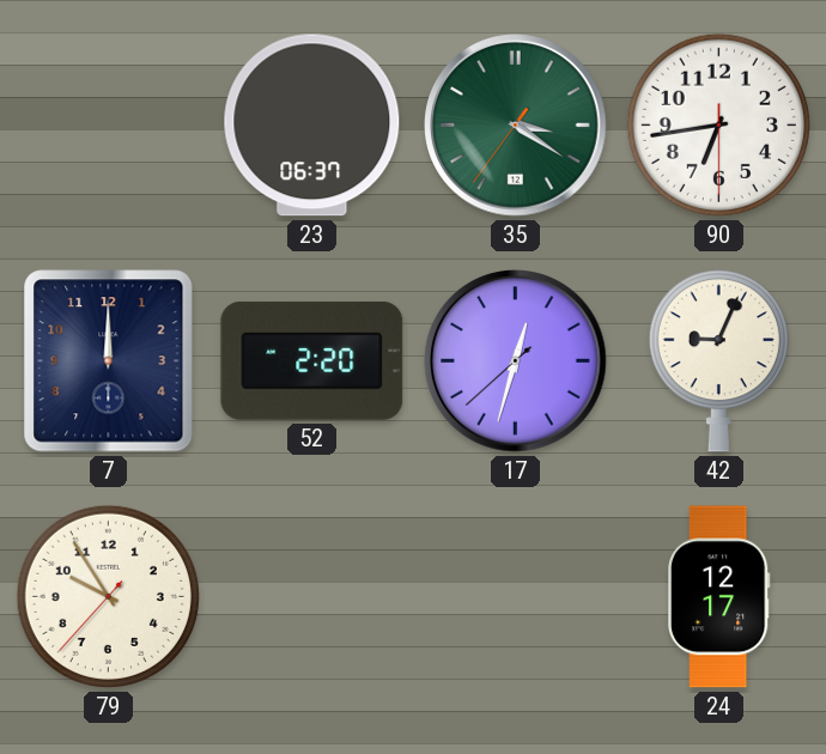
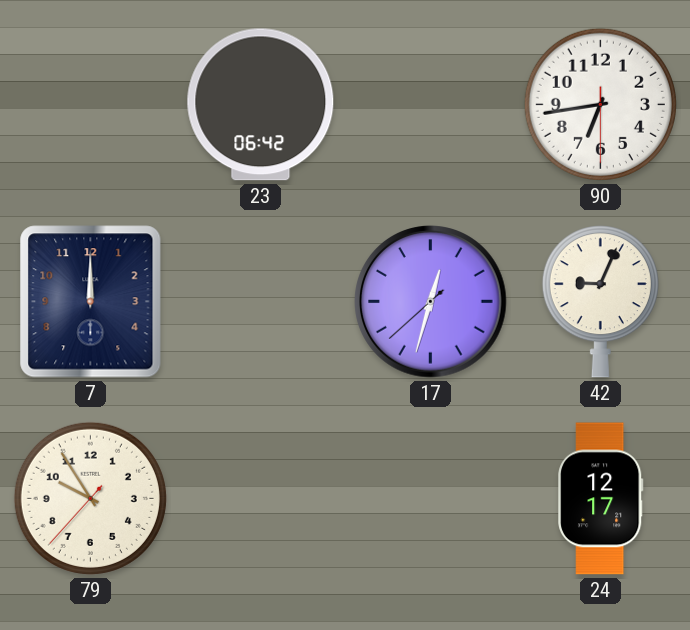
23: 06:37 -> 06:42 (261, 105)
35: 3:20 -> none (516, 126)
52: 2:20 -> none (312, 360)
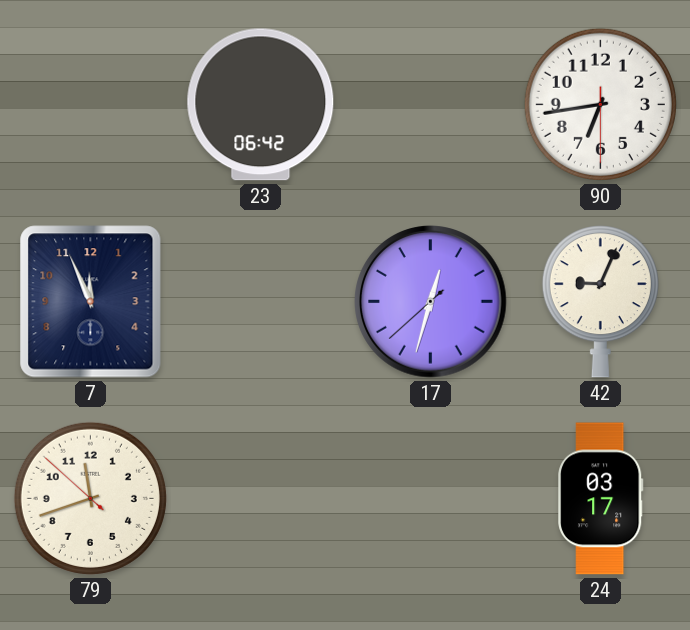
7: 12:00 -> 11:56 (91, 302)
79: 9:54 -> 11:41 (90, 498)
24: 12:17 -> 03:17 (601, 499)
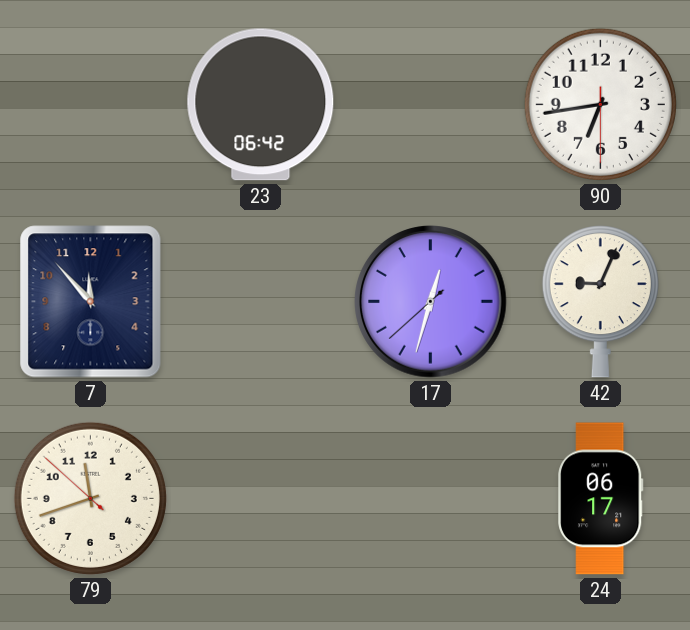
7: 11:56 -> 11:53 (91, 302)
24: 03:17 -> 06:17 (601, 499)
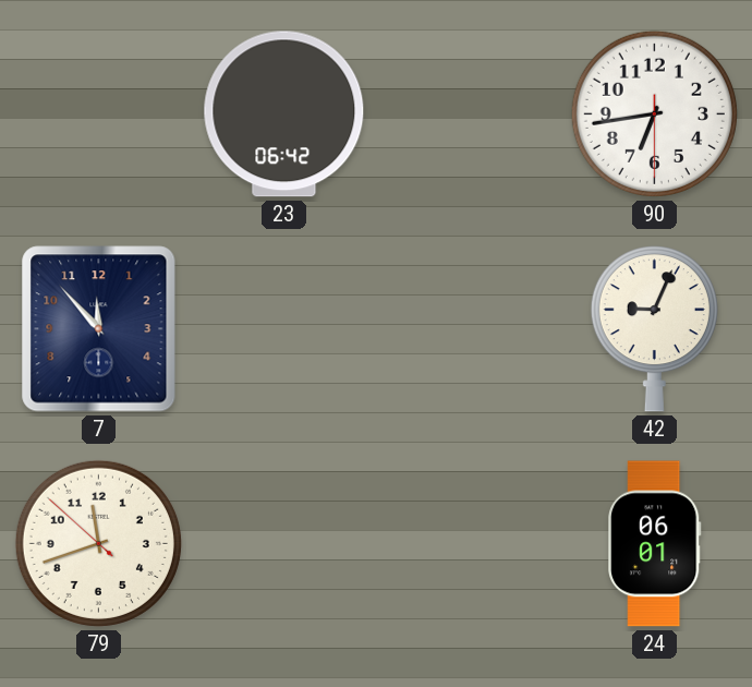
17: 12:32 -> none (431, 302)
24: 06:17 -> 06:01 (655, 544)
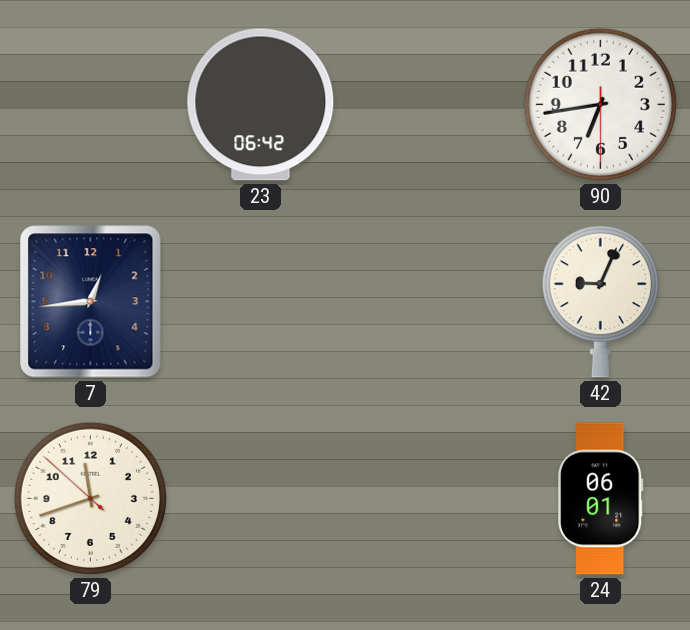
7: 11:53 -> 12:44 (91, 302)
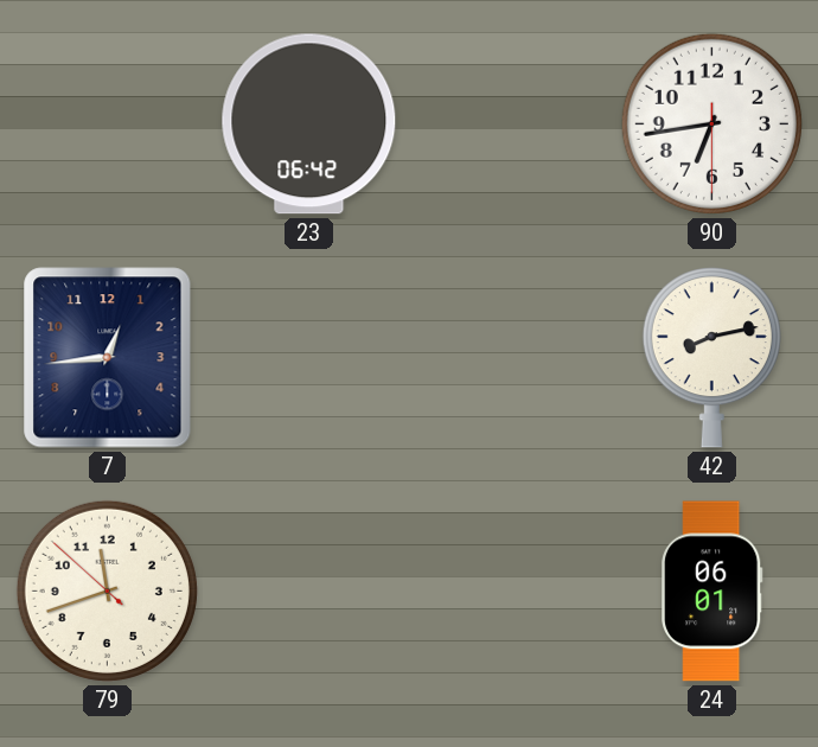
42: 9:04 -> 8:13 (711, 358)
